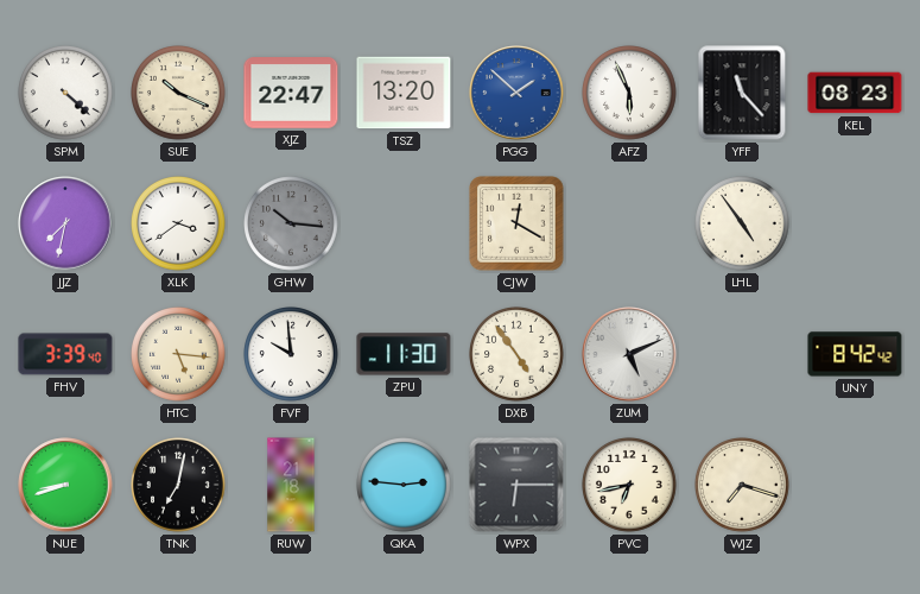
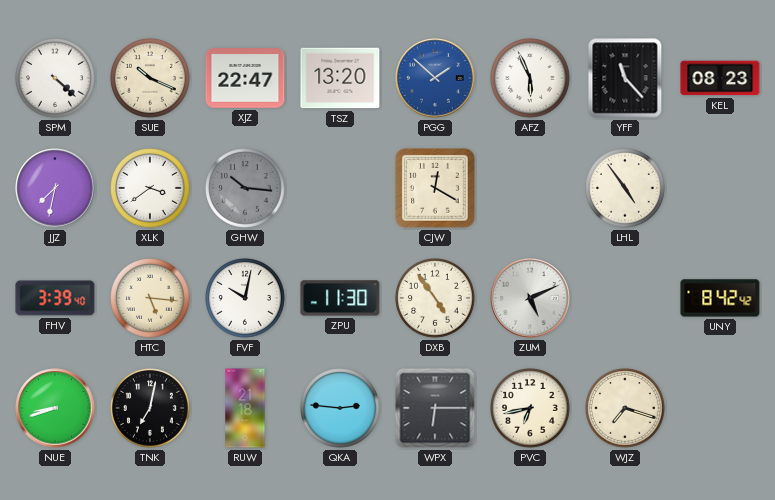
FVF: 9:59 -> 10:02 (246, 299)
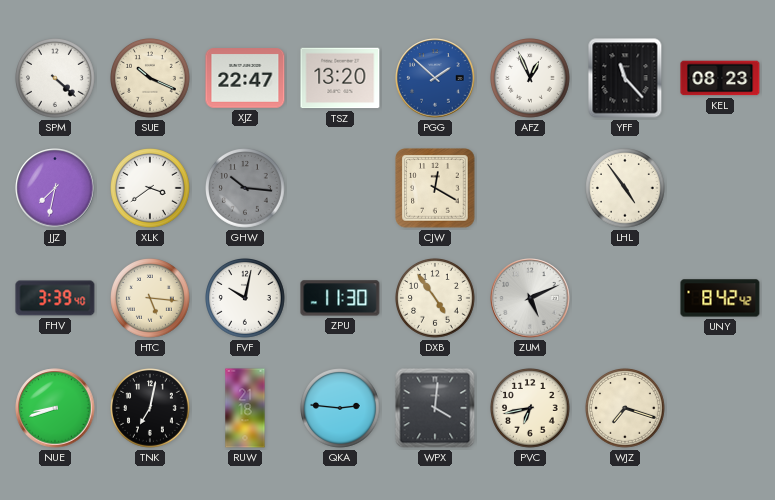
AFZ: 5:56 -> 12:56 (531, 79)
WPX: 6:15 -> 4:01 (435, 408)
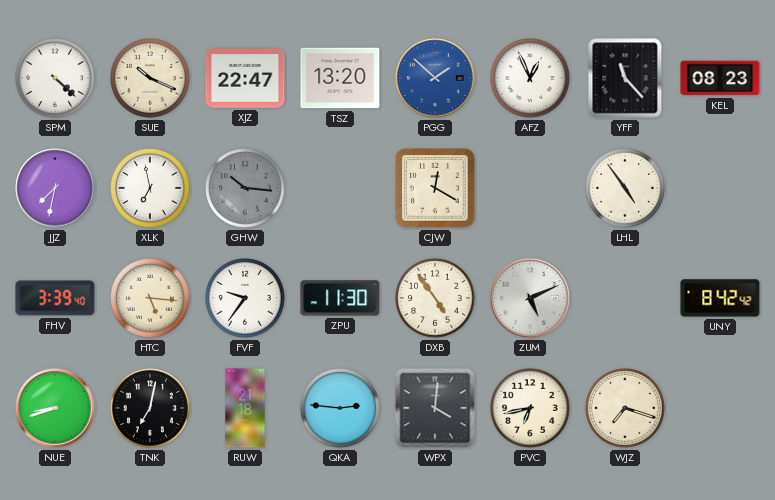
XLK: 3:39 -> 6:58 (151, 189)
FVF: 10:02 -> 9:36 (246, 299)
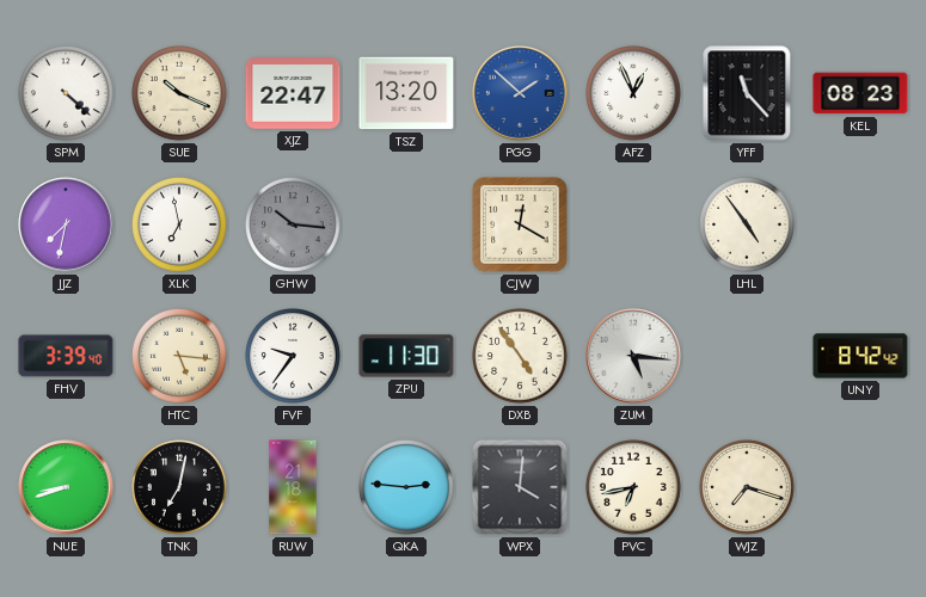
ZUM: 5:11 -> 5:16 (633, 356)
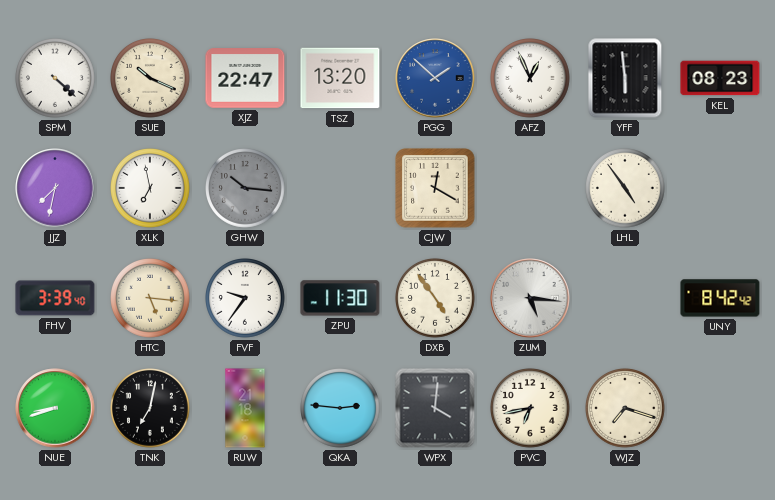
YFF: 11:23 -> 5:59 (625, 78)
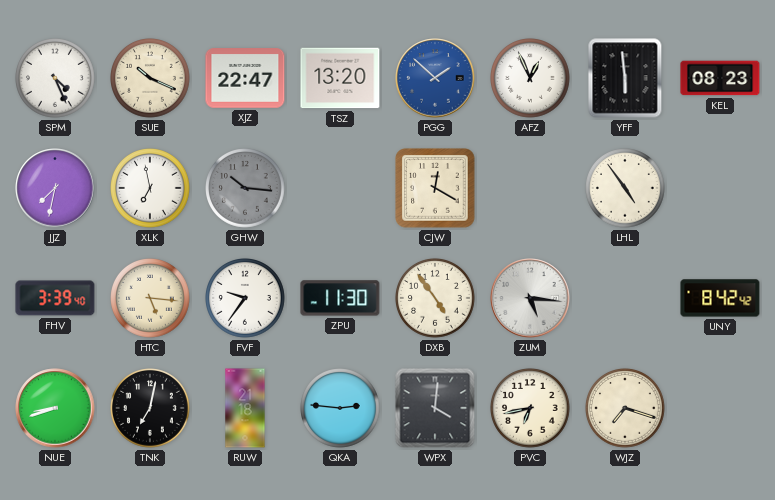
SPM: 4:22 -> 4:26 (56, 79)
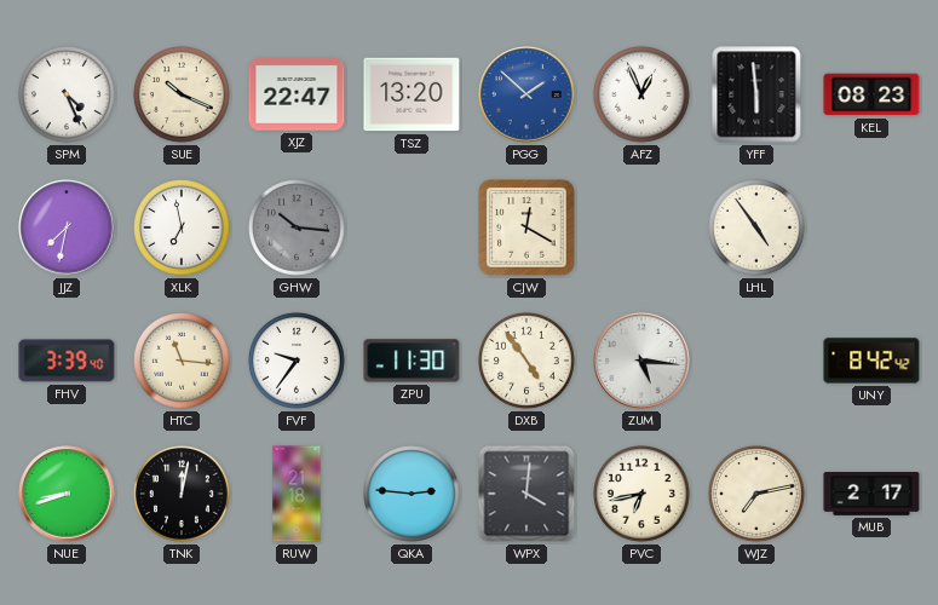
HTC: 5:16 -> 11:16 (183, 362)
TNK: 7:02 -> 12:02 (183, 495)
WJZ: 7:18 -> 7:13 (758, 495)
MUB: none -> 2:17 (871, 495)
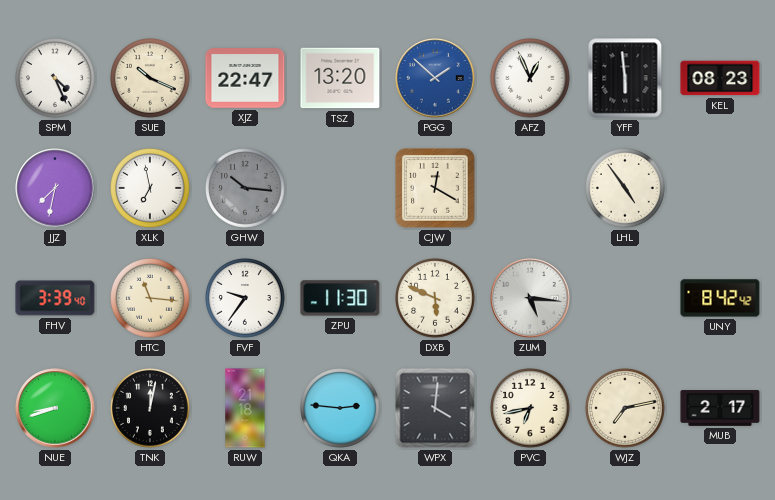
DXB: 4:54 -> 5:49 (436, 299)
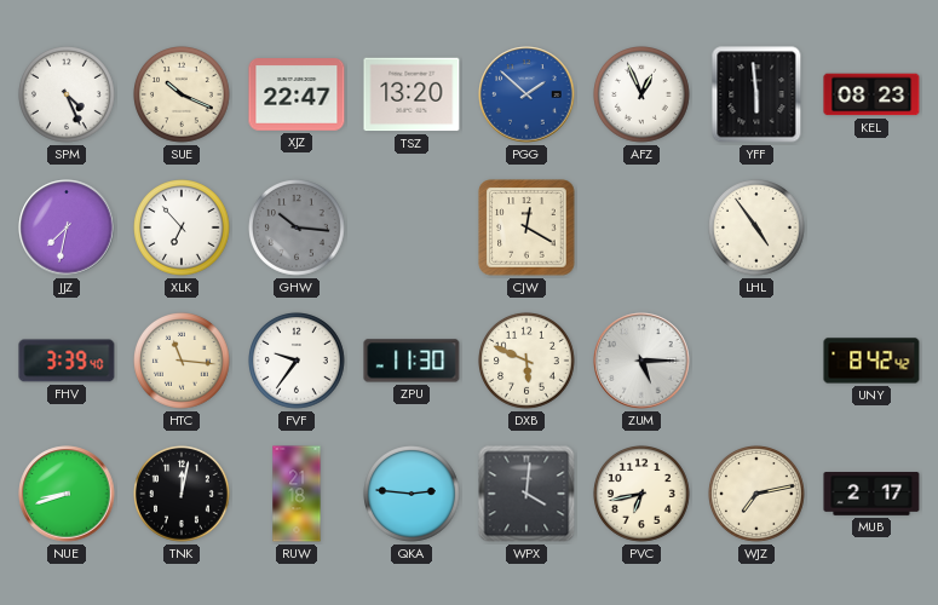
XLK: 6:58 -> 6:53 (183, 229)
ZUM: 5:16 -> 5:15 (641, 361)
